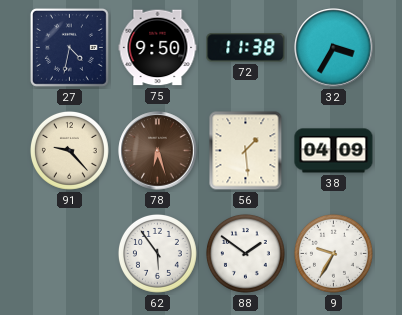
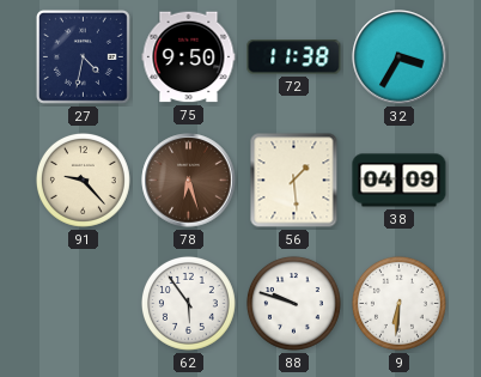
88: 1:51 -> 9:48 (293, 303)
9: 9:35 -> 6:31 (398, 303)
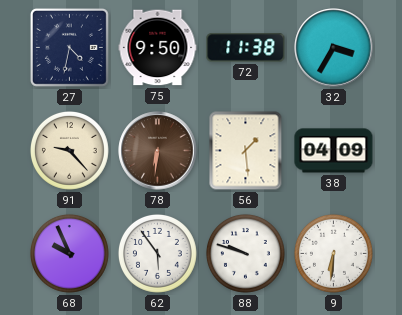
78: 6:27 -> 6:31 (158, 151)
68: none -> 9:56 (69, 253)
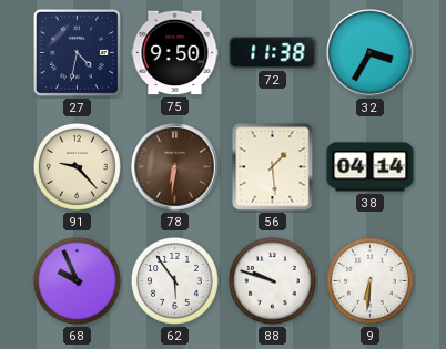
38: 04:09 -> 04:14 (371, 167)
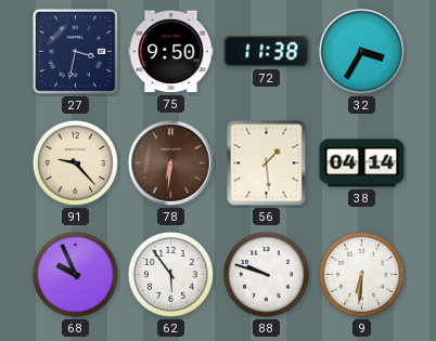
27: 4:32 -> 3:32 (75, 51)
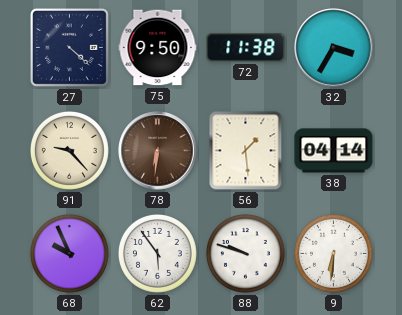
27: 3:32 -> 4:22 (69, 47)
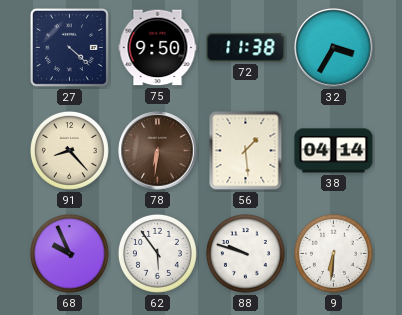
91: 9:23 -> 8:23 (69, 150)
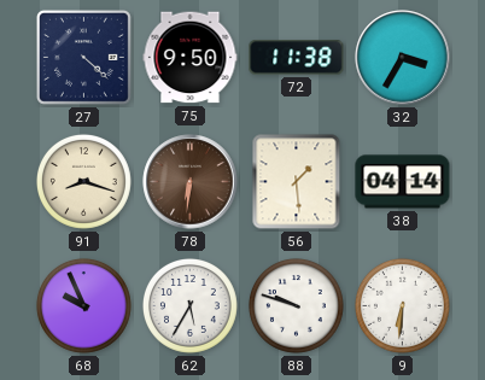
91: 8:23 -> 8:18 (83, 181)
62: 5:54 -> 5:35 (189, 305)
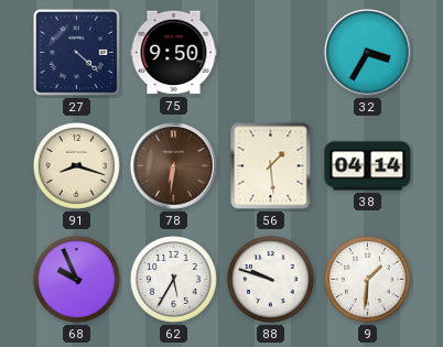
72: 11:38 -> none (297, 58)
9: 6:31 -> 1:31 (367, 279)
